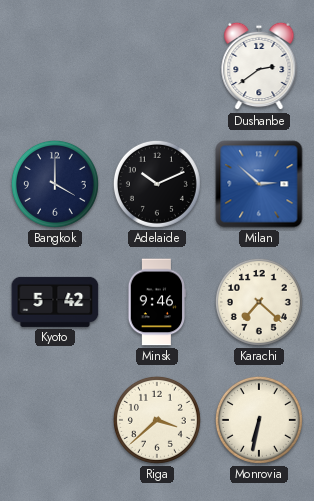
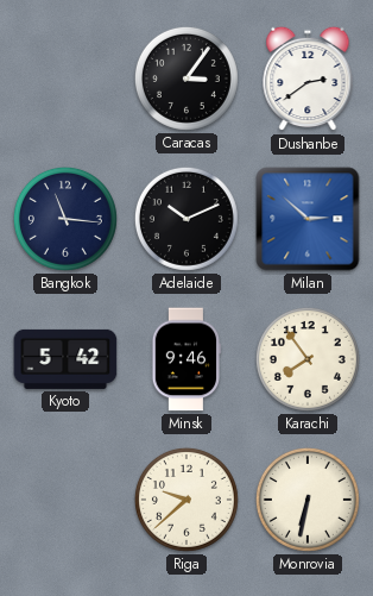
Caracas: none -> 3:06 (186, 79)
Bangkok: 4:00 -> 11:16 (65, 219)
Karachi: 7:22 -> 7:54 (308, 359)
Riga: 3:38 -> 9:38 (186, 500)
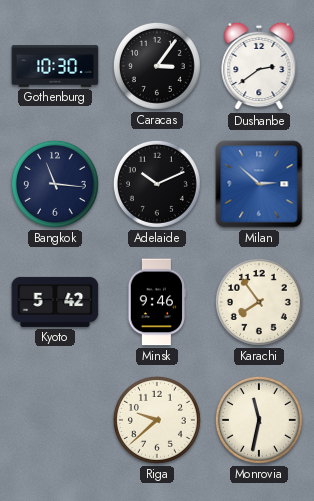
Gothenburg: none -> 10:30 (55, 66)
Monrovia: 6:32 -> 11:32 (259, 420)
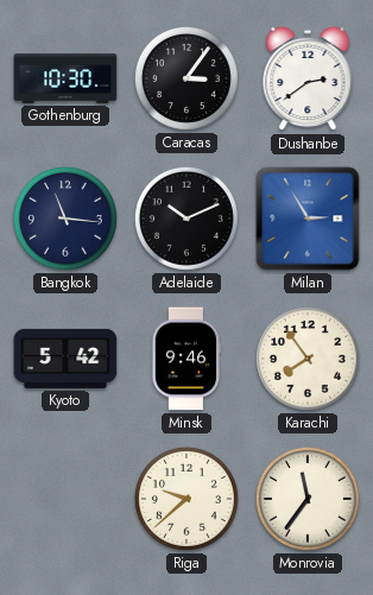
Milan: 2:52 -> 2:55 (308, 219)
Monrovia: 11:32 -> 11:36 (308, 499)
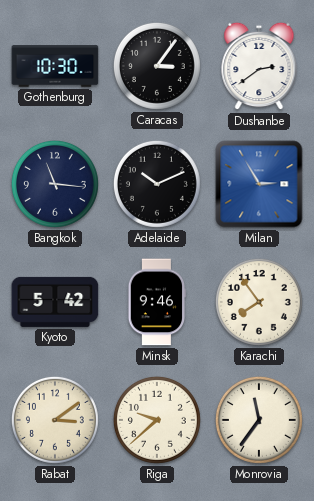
Rabat: none -> 3:09 (55, 420)
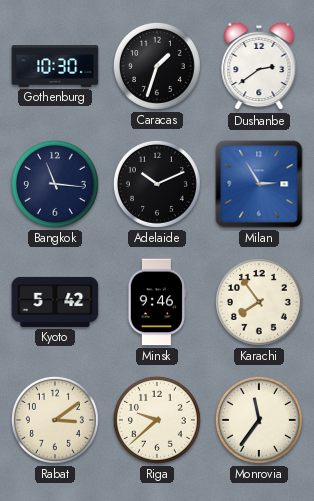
Caracas: 3:06 -> 1:33 (157, 66)
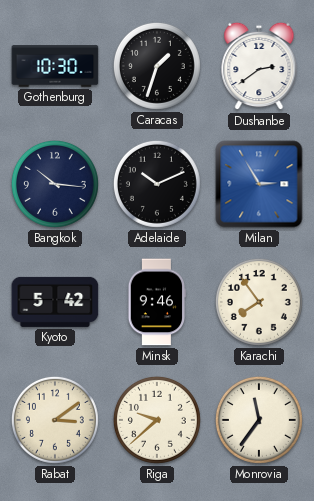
Bangkok: 11:16 -> 10:16 (55, 184)
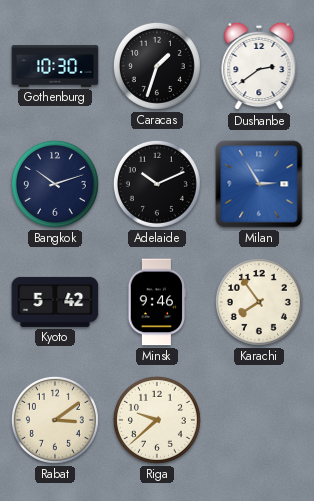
Bangkok: 10:16 -> 10:12 (55, 184)
Monrovia: 11:36 -> none (259, 420)
